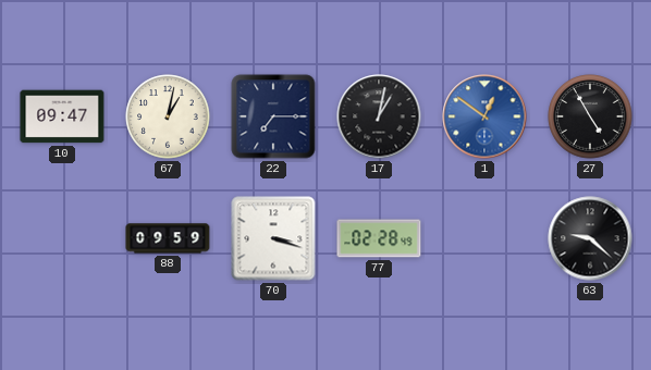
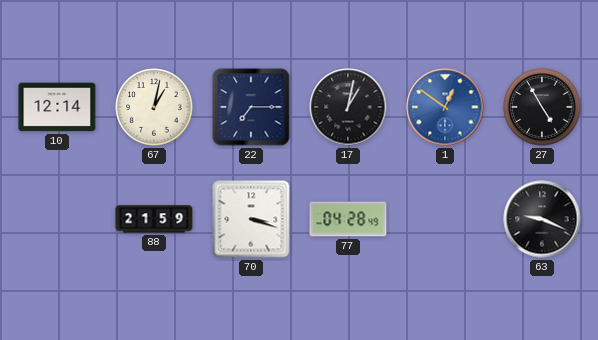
10: 09:47 -> 12:14 (57, 107)
88: 09:59 -> 21:59 (154, 219)
77: 02:28 -> 04:28 (348, 219)
63: 9:22 -> 9:19 (542, 219)
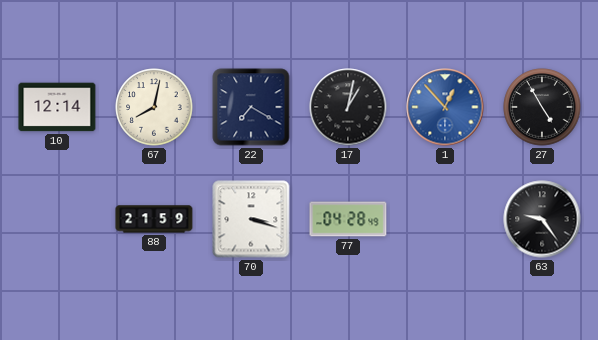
67: 1:02 -> 8:02 (154, 107)
22: 7:15 -> 7:20 (251, 107)
1: 12:51 -> 12:53 (445, 107)
63: 9:19 -> 9:24 (542, 219)
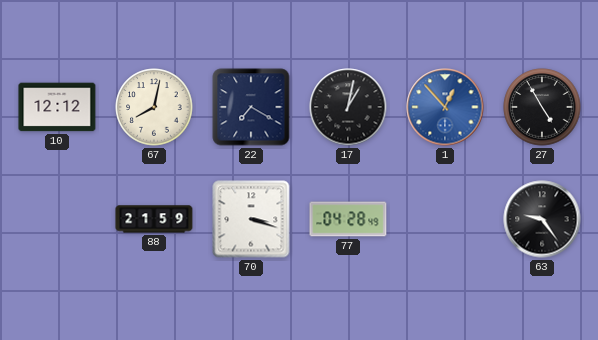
10: 12:14 -> 12:12 (57, 107)
